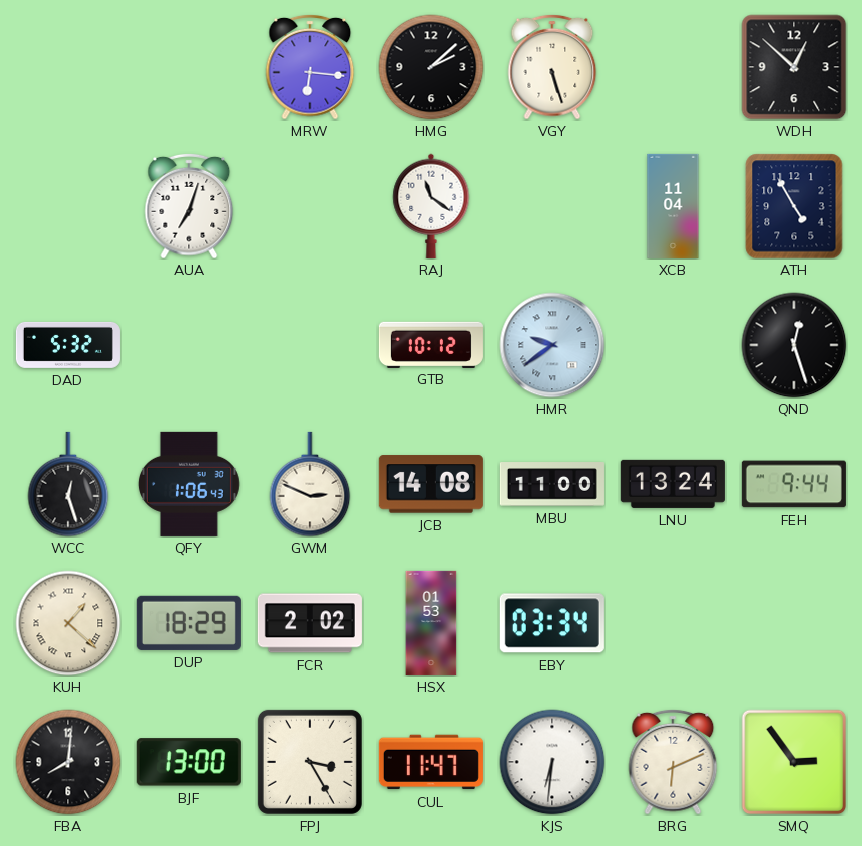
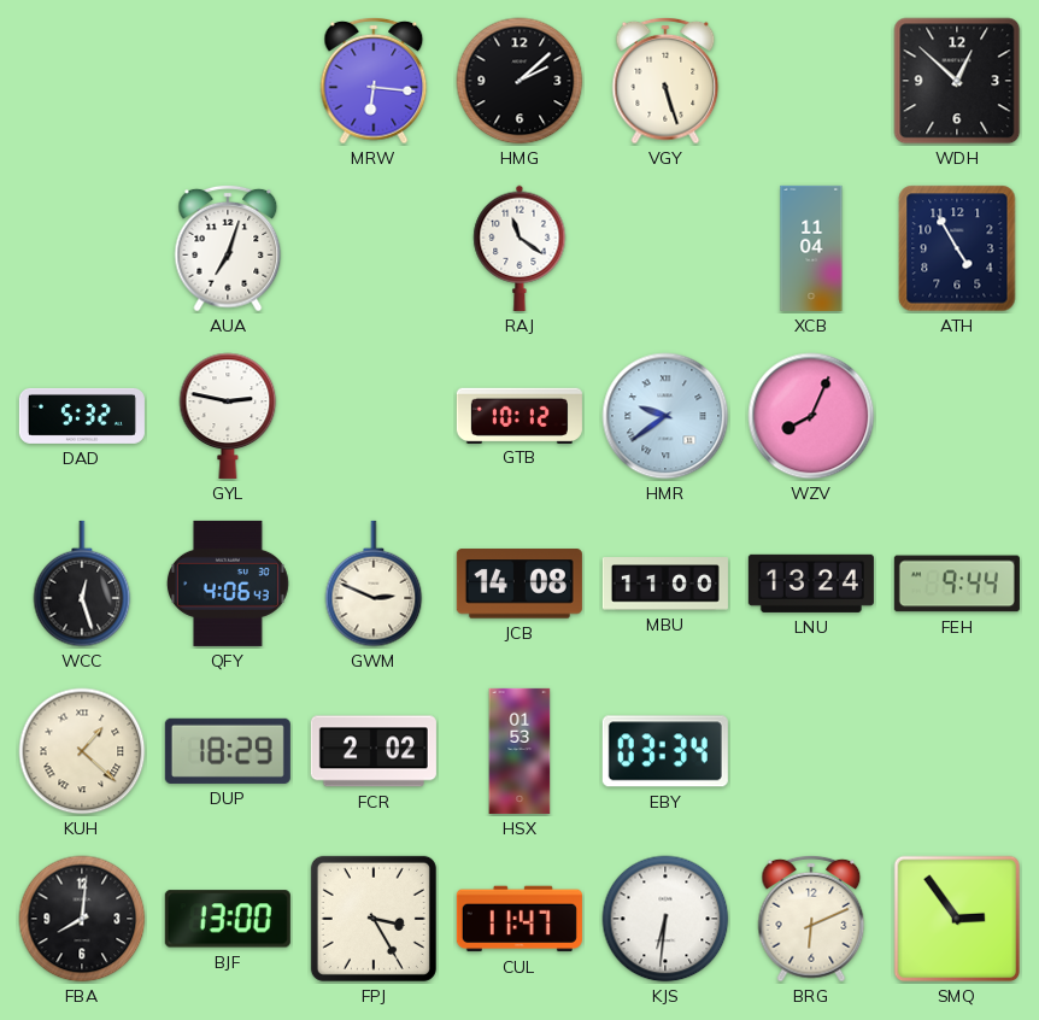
GYL: none -> 2:47 (228, 416)
WZV: none -> 8:04 (811, 416)
QND: 12:27 -> none (794, 345)
QFY: 1:06 -> 4:06 (228, 584)
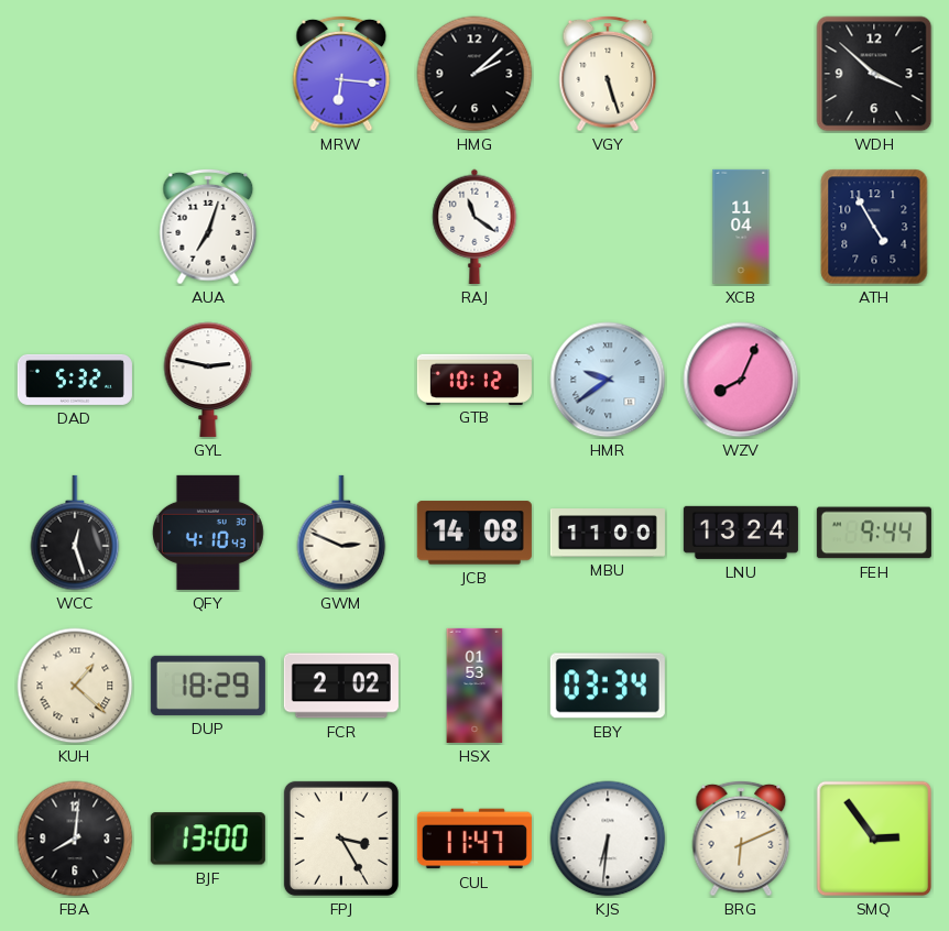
WDH: 12:52 -> 3:52 (874, 74)
QFY: 4:06 -> 4:10 (208, 533)
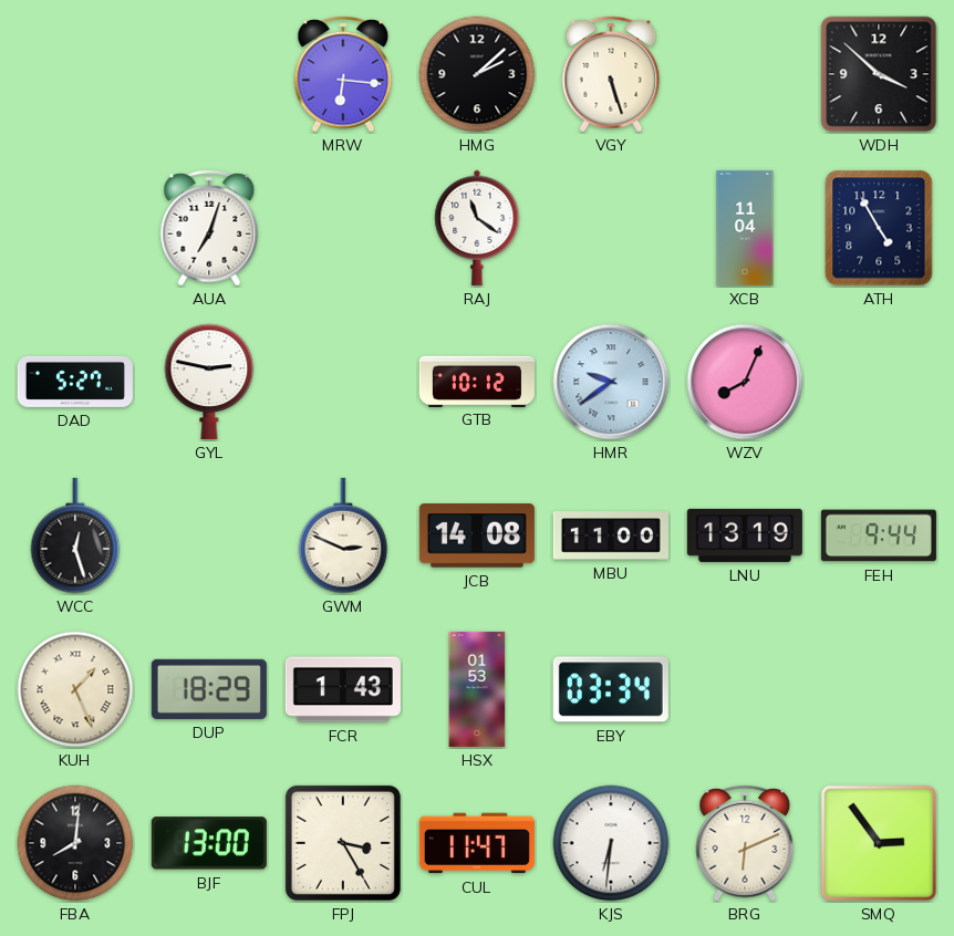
DAD: 5:32 -> 5:27 (75, 382)
QFY: 4:10 -> none (208, 533)
LNU: 13:24 -> 13:19 (745, 535)
KUH: 1:22 -> 1:26 (75, 689)
FCR: 2:02 -> 1:43 (343, 689)
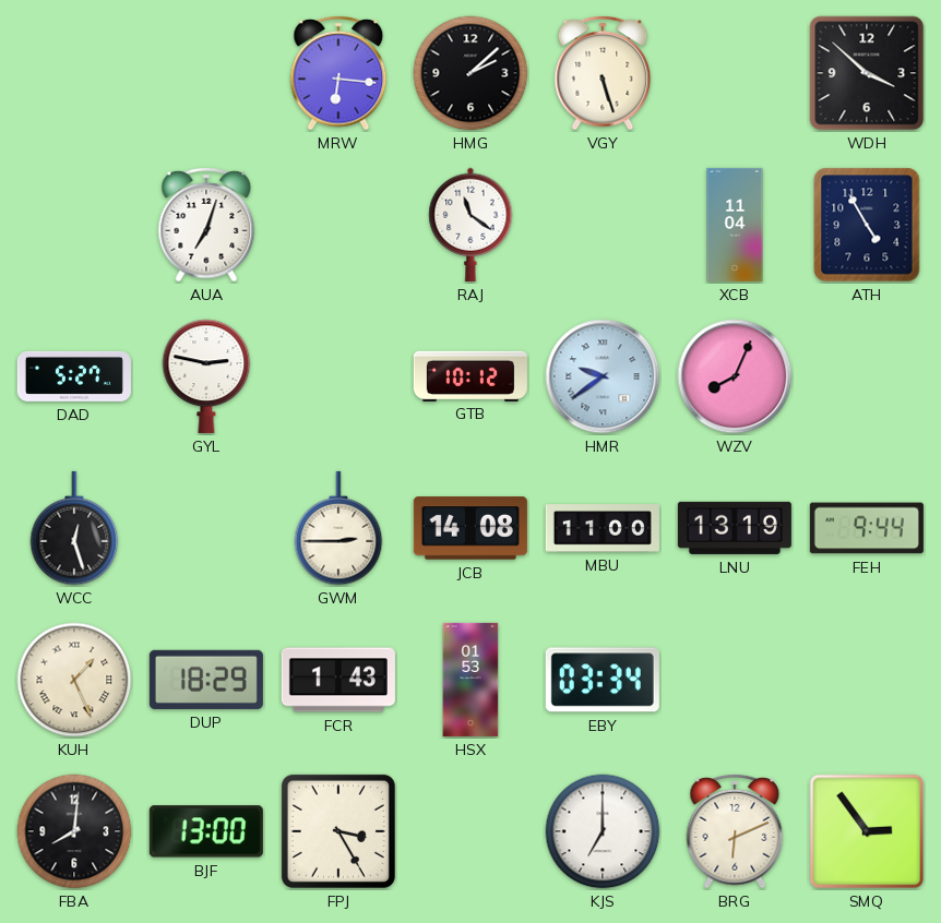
GWM: 2:49 -> 2:45 (338, 528)
CUL: 11:47 -> none (477, 843)
KJS: 6:31 -> 7:00 (603, 831)
